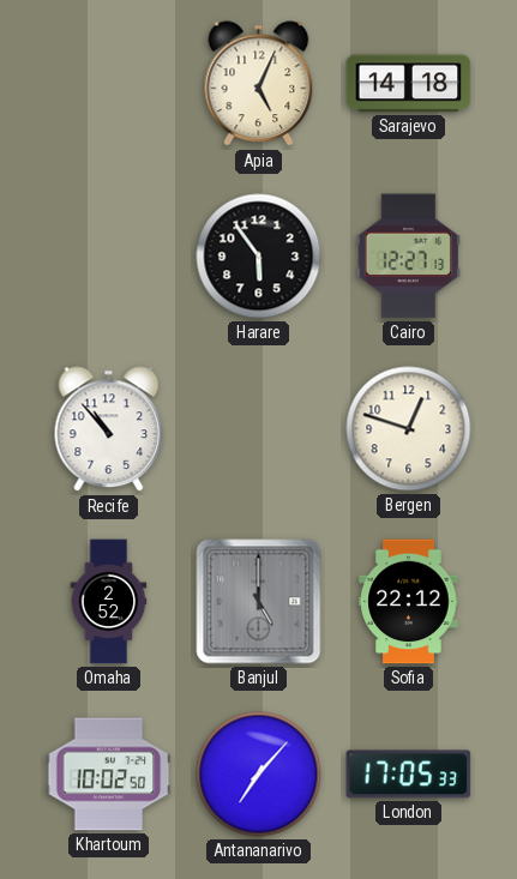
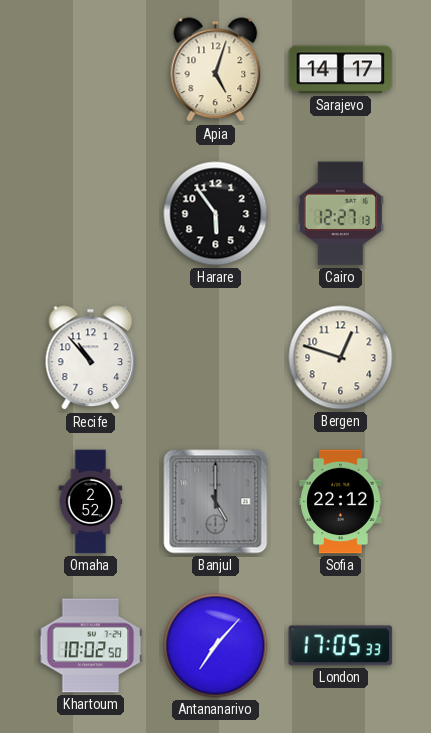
Apia: 5:04 -> 5:03 (216, 70)
Sarajevo: 14:18 -> 14:17 (341, 70)
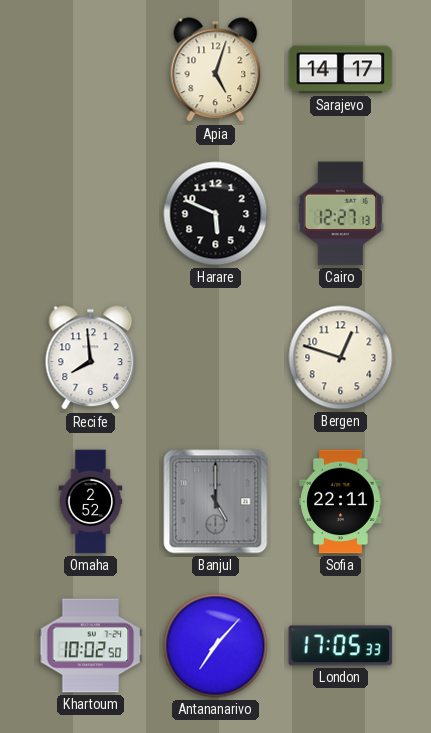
Harare: 5:54 -> 5:49 (216, 214)
Recife: 10:53 -> 7:59 (91, 358)
Sofia: 22:12 -> 22:11 (341, 502)
